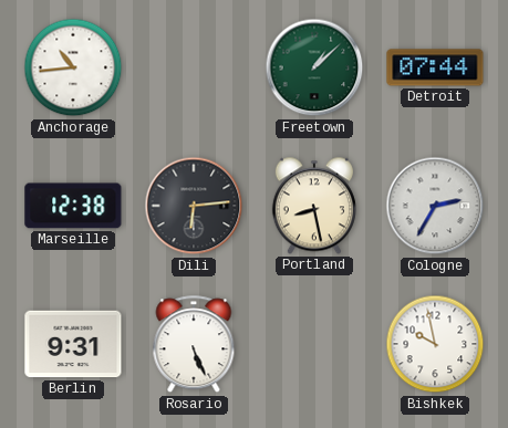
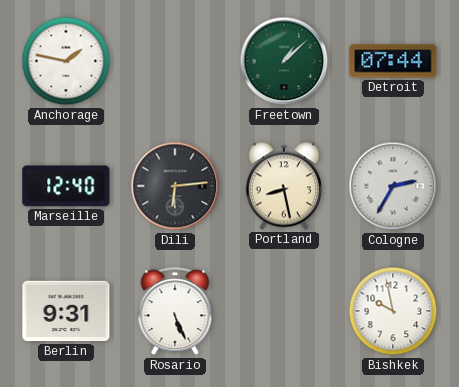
Anchorage: 10:44 -> 1:47 (66, 61)
Marseille: 12:38 -> 12:40 (66, 186)
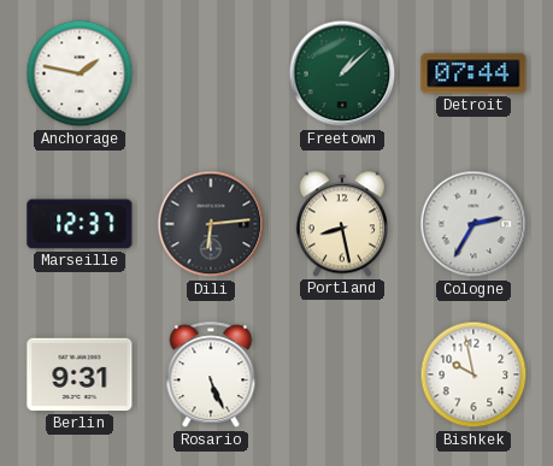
Marseille: 12:40 -> 12:37 (80, 224)
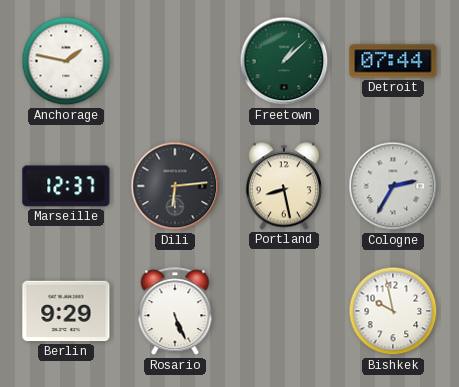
Berlin: 9:31 -> 9:29 (66, 311)
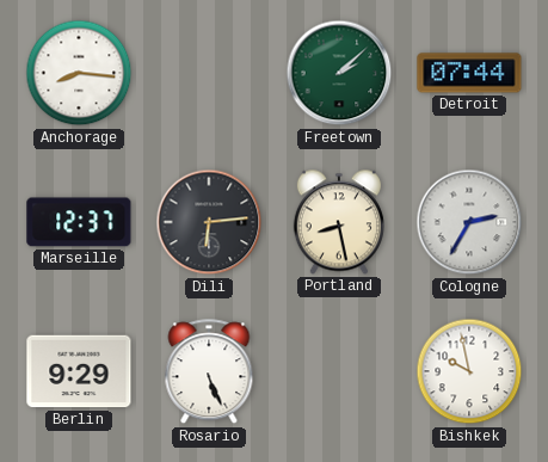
Anchorage: 1:47 -> 8:16 (79, 73)
Freetown: 1:08 -> 2:08 (339, 73)
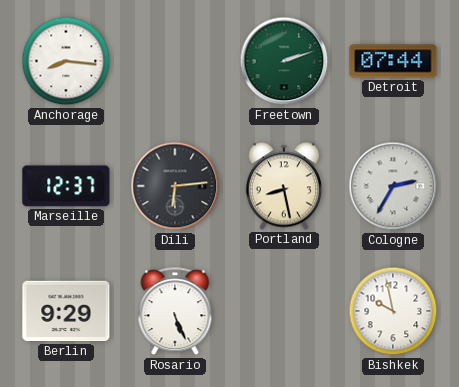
Freetown: 2:08 -> 2:12 (284, 61)
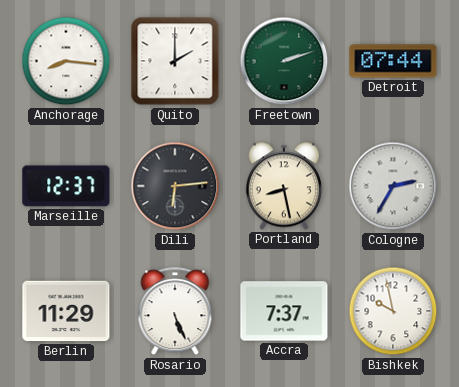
Quito: none -> 2:00 (175, 61)
Berlin: 9:29 -> 11:29 (66, 311)
Accra: none -> 7:37 (284, 311)
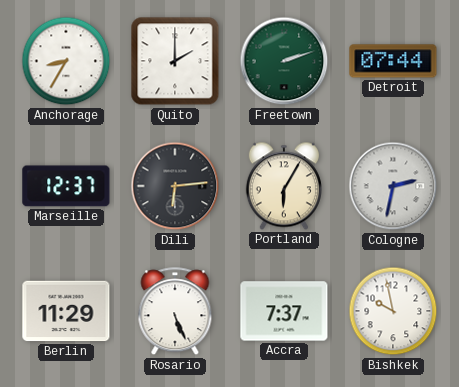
Anchorage: 8:16 -> 8:35 (66, 61)
Portland: 8:28 -> 6:05 (284, 186)
Cologne: 2:35 -> 2:32 (393, 186)
